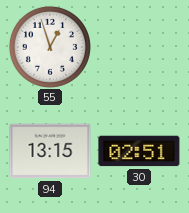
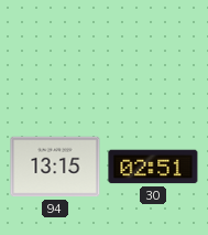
55: 12:57 -> none (50, 47)
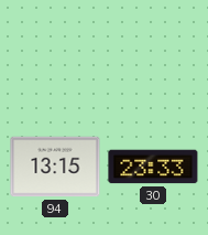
30: 02:51 -> 23:33 (153, 167)
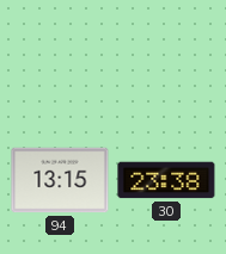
30: 23:33 -> 23:38 (166, 180)
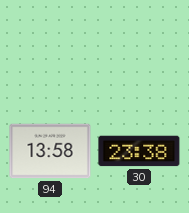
94: 13:15 -> 13:58 (50, 151)
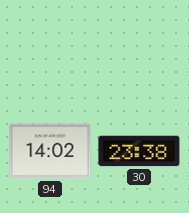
94: 13:58 -> 14:02 (50, 151)
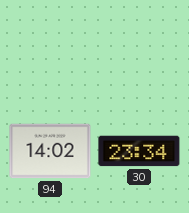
30: 23:38 -> 23:34 (139, 151)
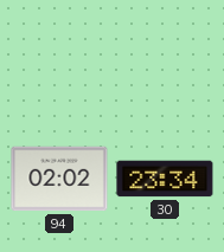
94: 14:02 -> 02:02 (59, 179)
